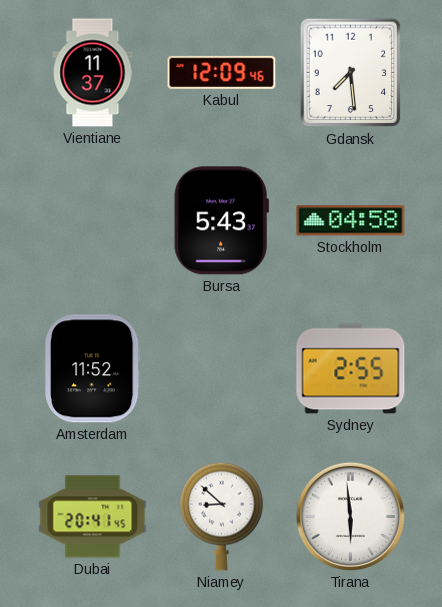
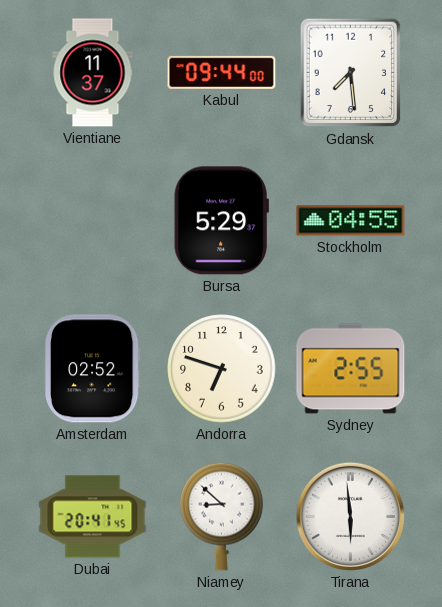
Kabul: 12:09 -> 09:44 (222, 72)
Bursa: 5:43 -> 5:29 (221, 221)
Stockholm: 04:58 -> 04:55 (351, 221)
Amsterdam: 11:52 -> 02:52 (93, 369)
Andorra: none -> 6:48 (222, 369)
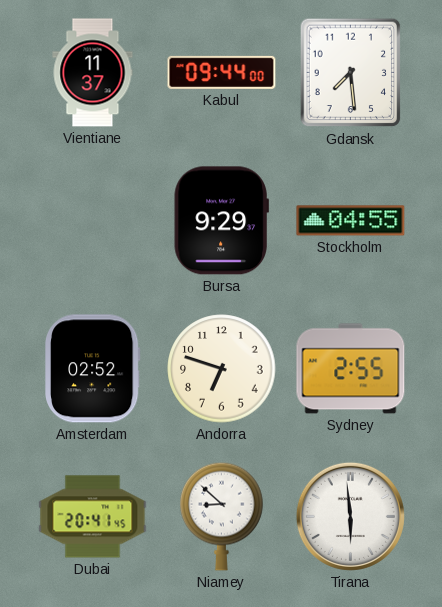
Bursa: 5:29 -> 9:29 (221, 221)
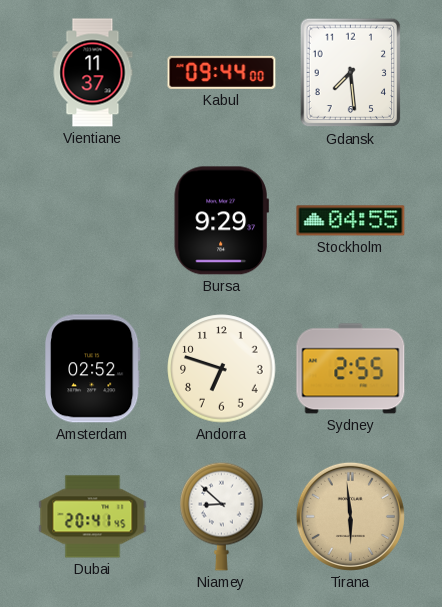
Tirana dial: white -> champagne (350, 516)
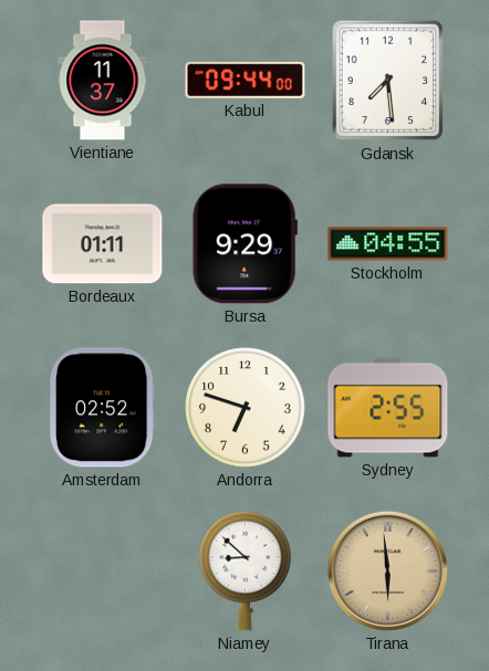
Bordeaux: none -> 01:11 (103, 244)
Dubai: 20:41 -> none (93, 517)
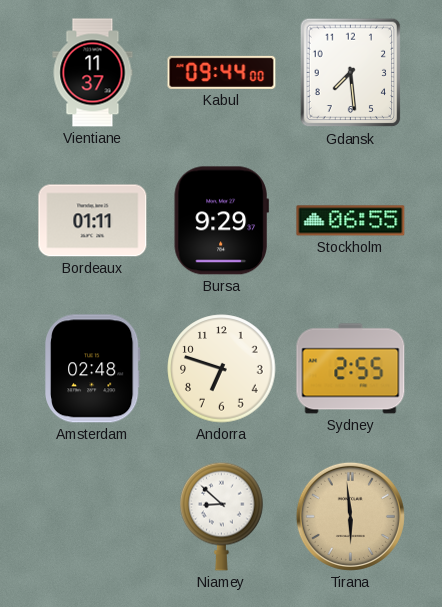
Stockholm: 04:55 -> 06:55 (351, 221)
Amsterdam: 02:52 -> 02:48 (93, 369)
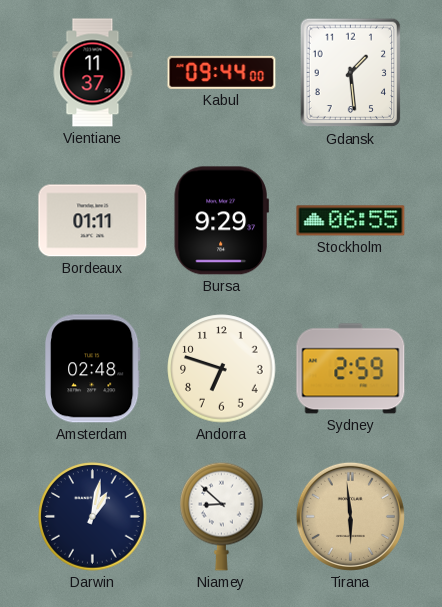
Gdansk: 7:29 -> 1:29 (351, 73)
Sydney: 2:55 -> 2:59 (351, 369)
Darwin: none -> 1:02 (93, 517)
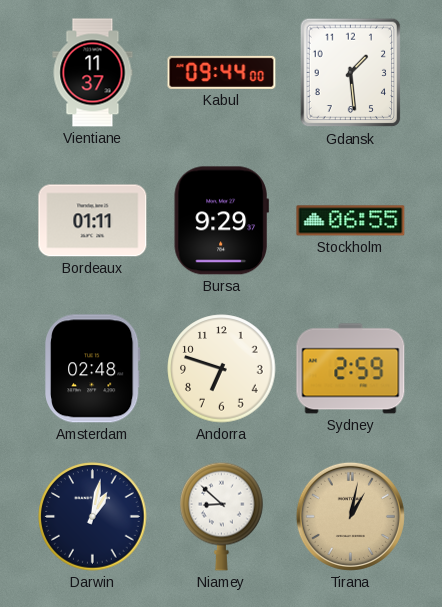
Tirana: 5:59 -> 1:02 (350, 516)
